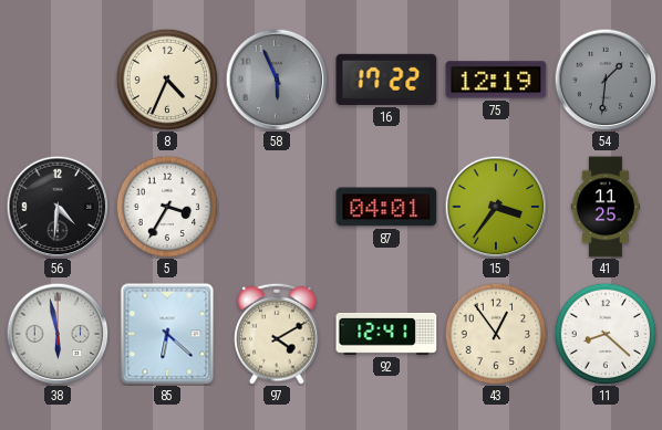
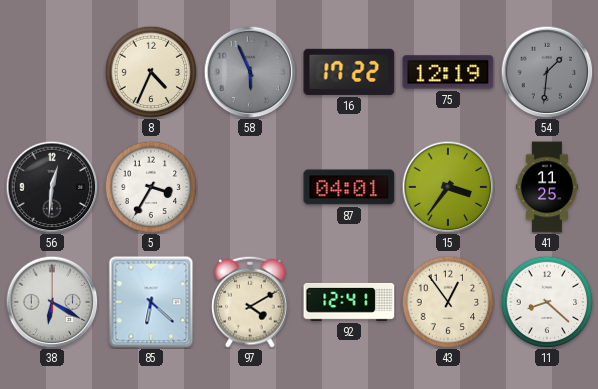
56: 4:31 -> 12:31 (52, 187)
38: 5:58 -> 6:20 (52, 302)
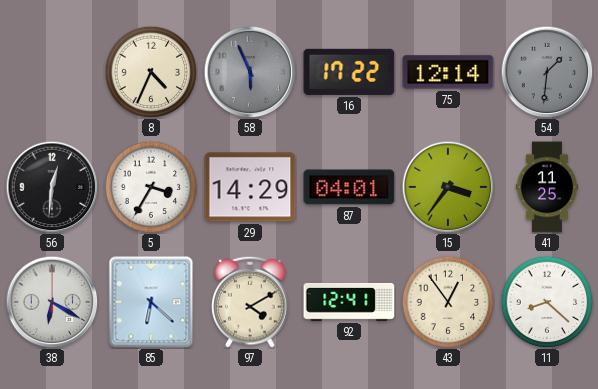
75: 12:19 -> 12:14 (448, 72)
29: none -> 14:29 (250, 187)
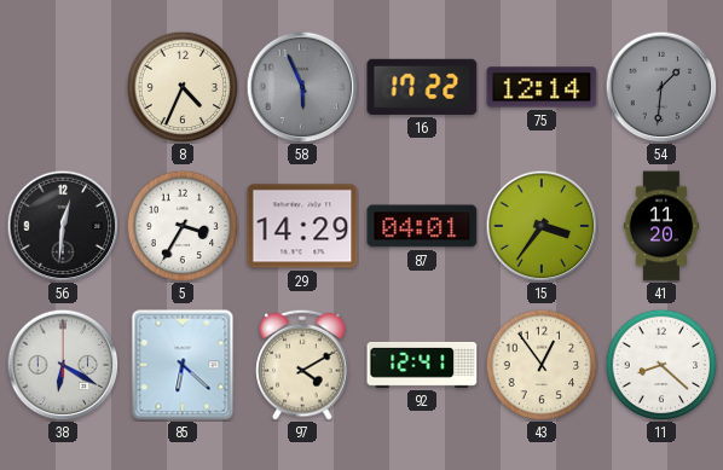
41: 11:25 -> 11:20 (661, 226)
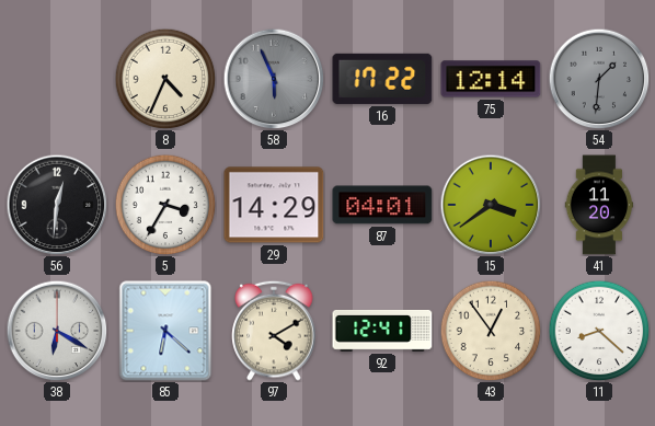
15: 3:36 -> 3:39 (491, 205)
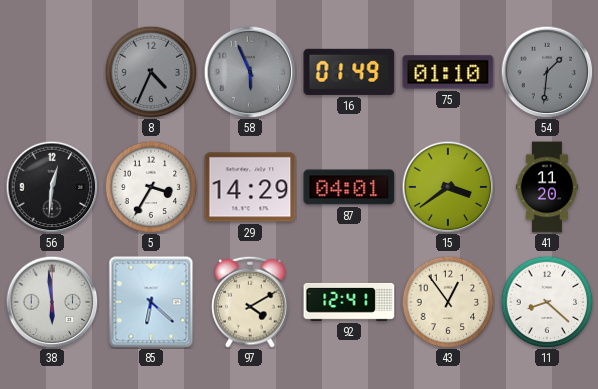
8 dial: cream -> grey (151, 72)
16: 17:22 -> 01:49 (349, 72)
75: 12:14 -> 01:10 (448, 72)
38: 6:20 -> 5:59 (52, 302)
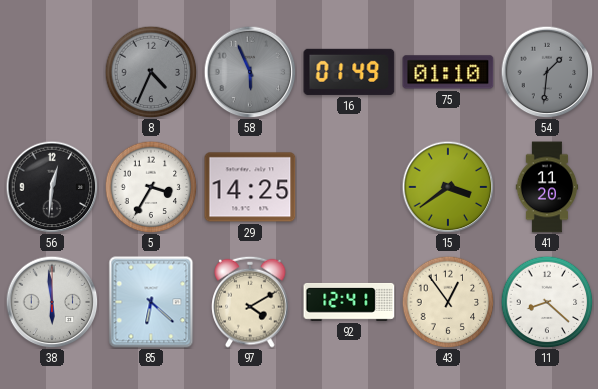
29: 14:29 -> 14:25 (250, 187)
87: 04:01 -> none (349, 187)
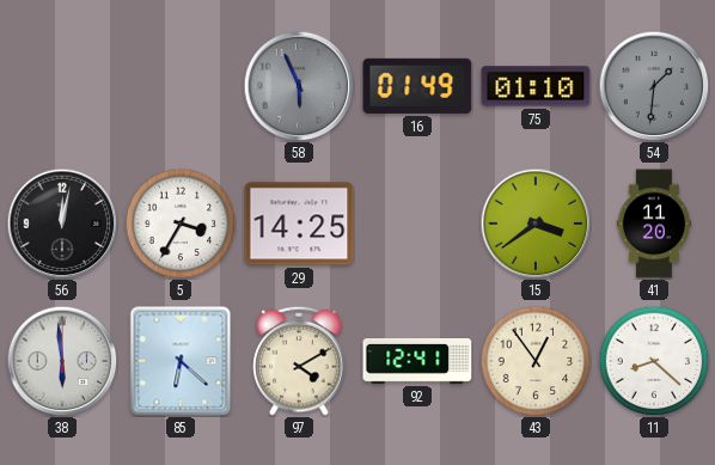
8: 4:34 -> none (151, 72)
56: 12:31 -> 12:02 (62, 224)
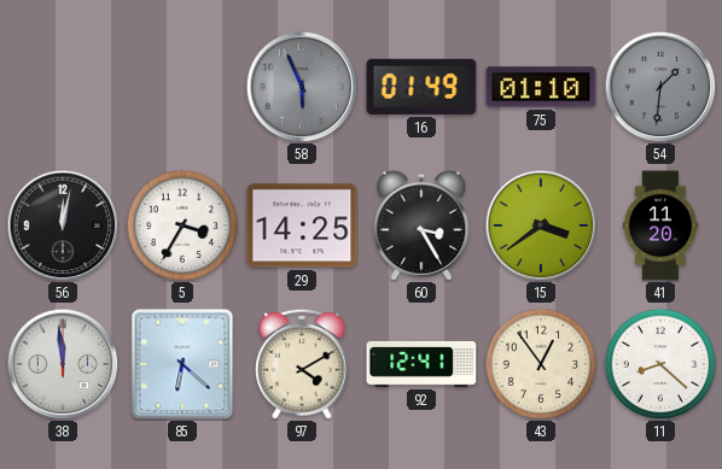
60: none -> 3:25 (421, 225)
38: 5:59 -> 11:59 (63, 364)
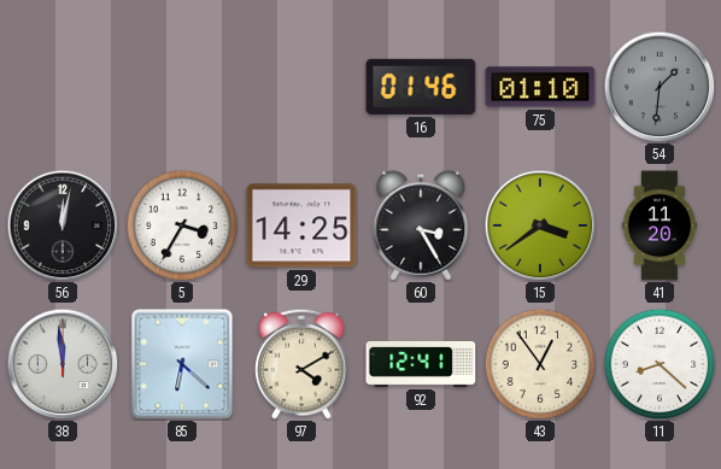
58: 5:56 -> none (302, 87)
16: 01:49 -> 01:46 (421, 87)
